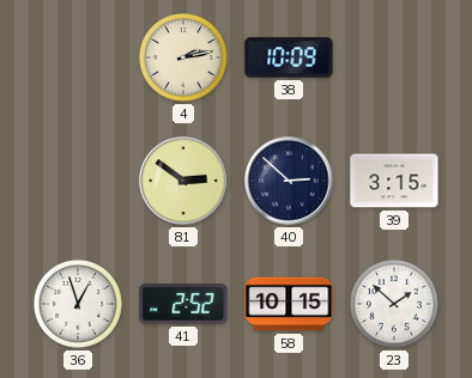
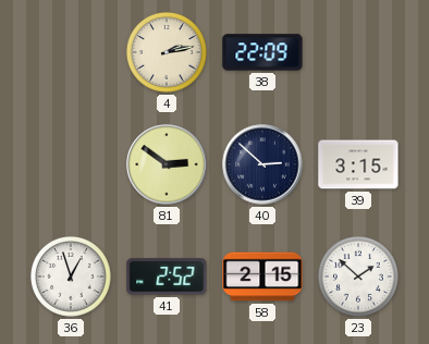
38: 10:09 -> 22:09 (262, 52)
58: 10:15 -> 2:15 (262, 277)
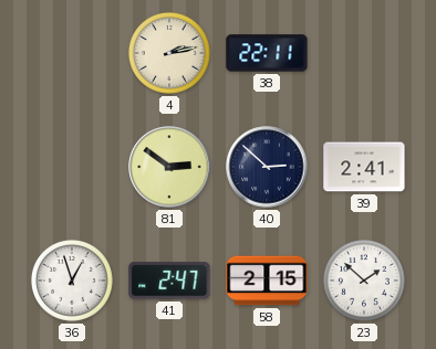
38: 22:09 -> 22:11 (267, 53)
39: 3:15 -> 2:41 (364, 167)
41: 2:52 -> 2:47 (169, 281)
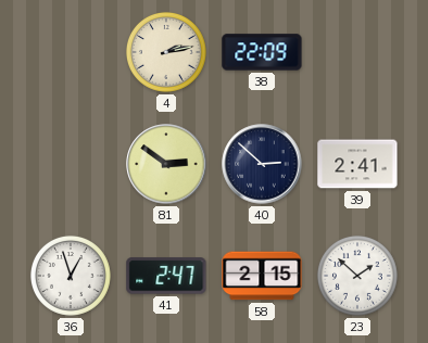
38: 22:11 -> 22:09 (262, 52)
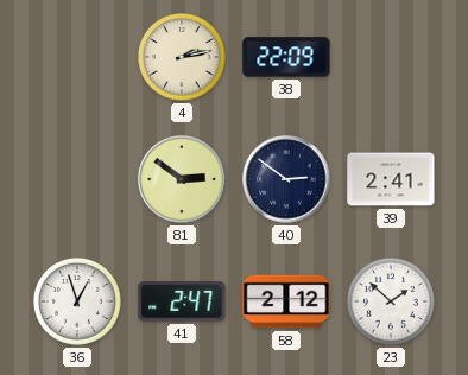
40: 2:52 -> 2:51 (286, 179)
58: 2:15 -> 2:12 (286, 301)
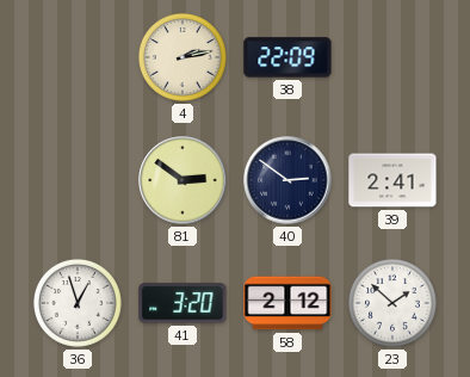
41: 2:47 -> 3:20 (183, 303)
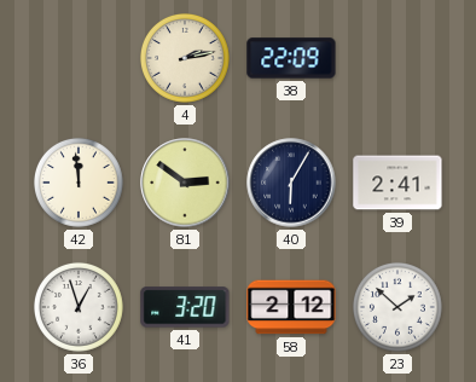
42: none -> 11:59 (79, 183)
40: 2:51 -> 6:05 (291, 183)
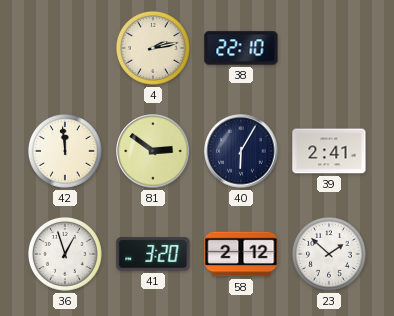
38: 22:09 -> 22:10 (241, 48)
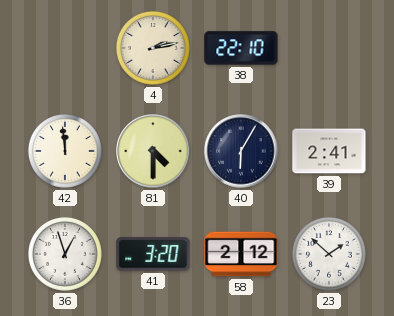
81: 2:51 -> 4:30 (153, 151)
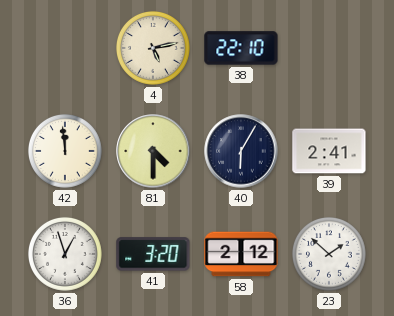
4: 2:13 -> 5:13 (153, 48)
